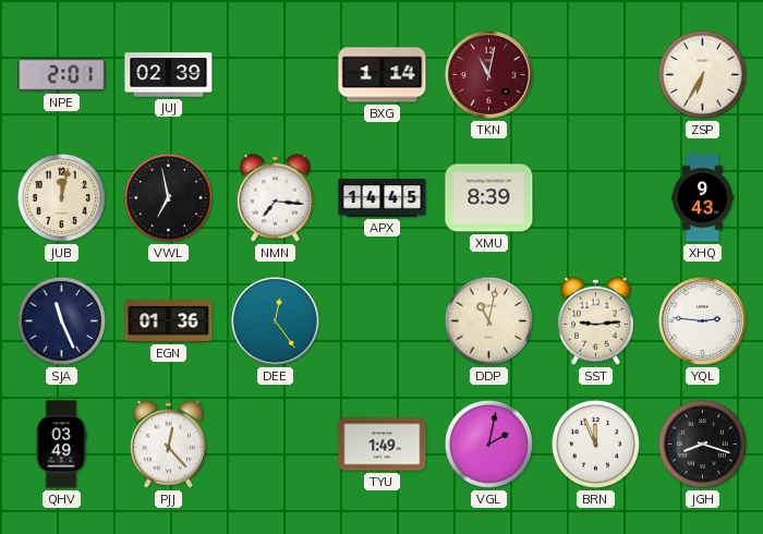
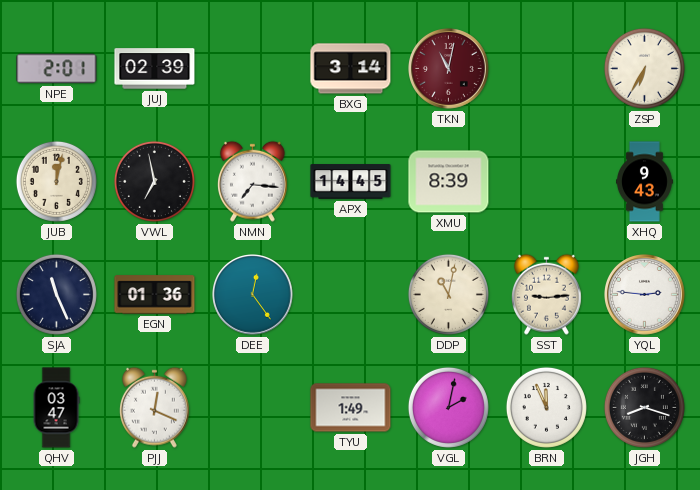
BXG: 1:14 -> 3:14 (351, 69)
QHV: 03:49 -> 03:47 (56, 408)
PJJ: 12:23 -> 12:19 (154, 407)
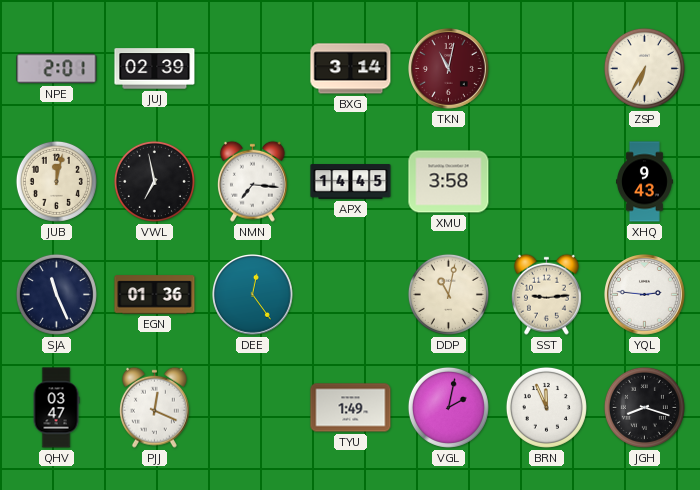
XMU: 8:39 -> 3:58 (449, 182)
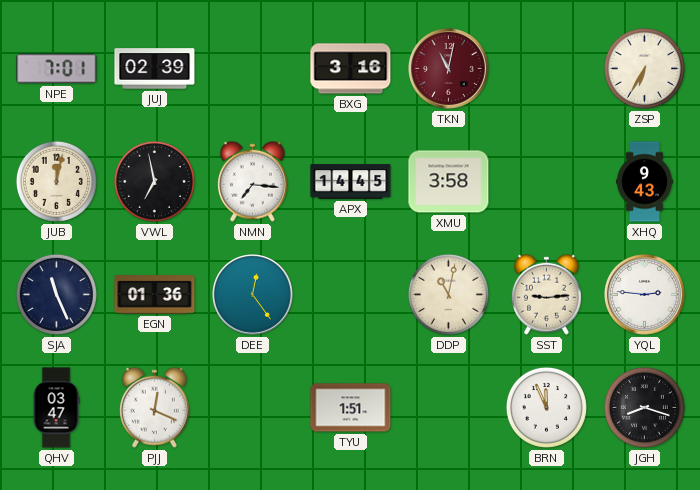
NPE: 2:01 -> 7:01 (57, 69)
BXG: 3:14 -> 3:16 (351, 69)
TYU: 1:49 -> 1:51 (351, 408)
VGL: 2:02 -> none (448, 407)
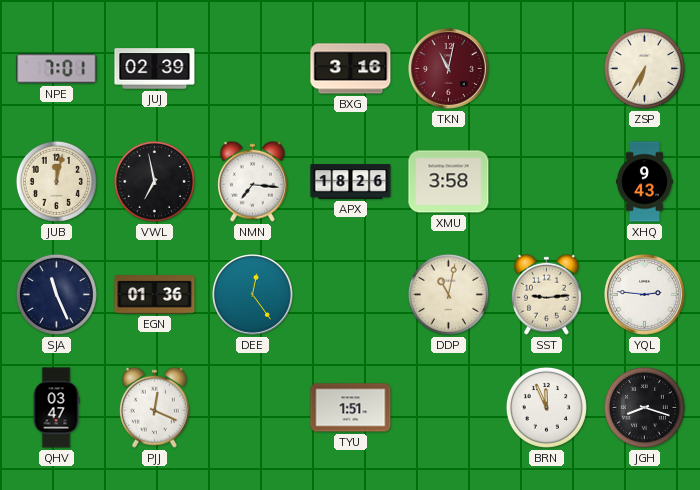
APX: 14:45 -> 18:26 (351, 182)
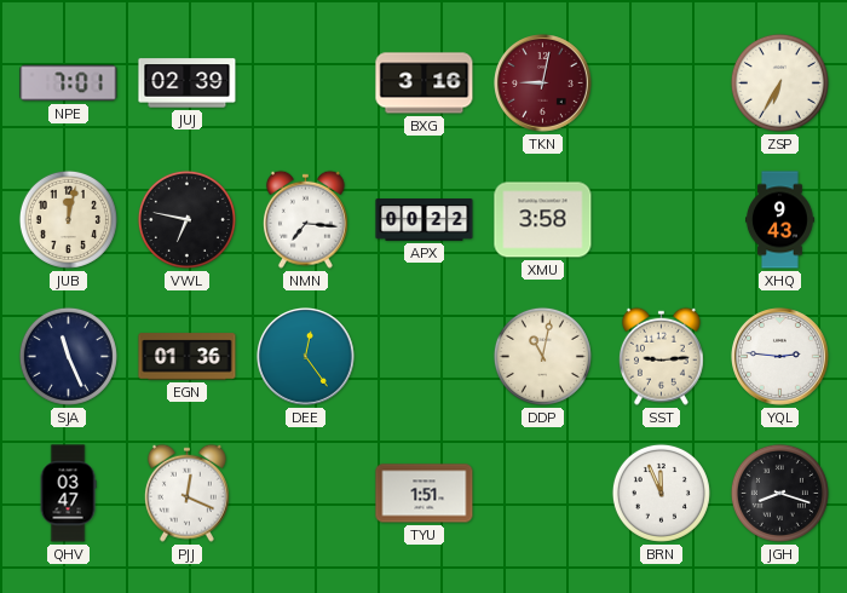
TKN: 11:02 -> 9:02 (543, 84)
VWL: 6:58 -> 6:47 (186, 219)
APX: 18:26 -> 00:22 (425, 220)
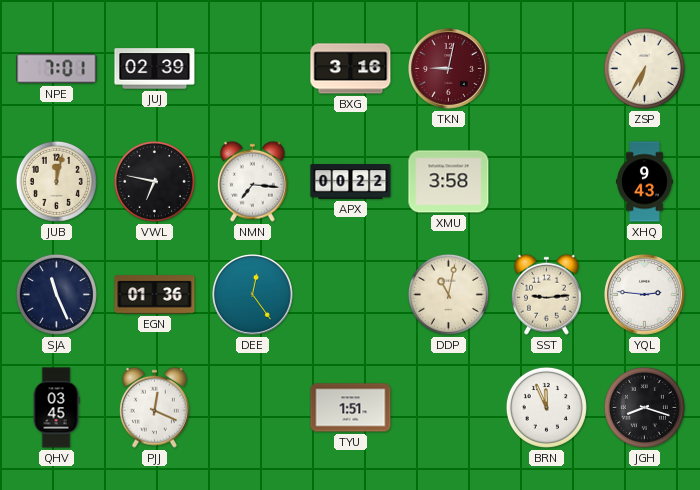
QHV: 03:47 -> 03:45 (56, 408)
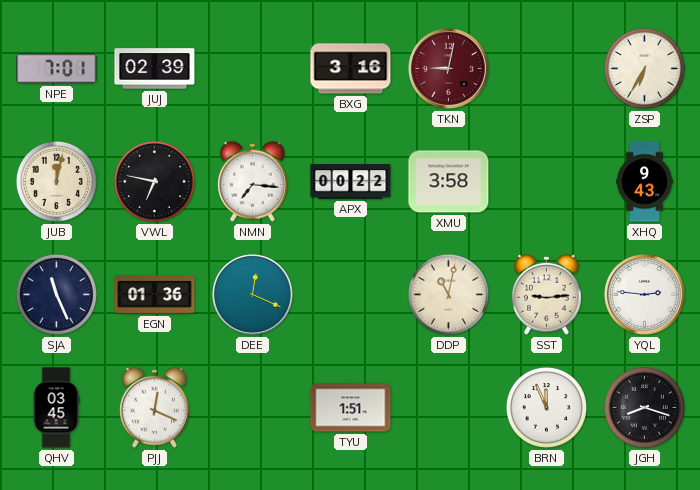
DEE: 12:24 -> 12:19 (253, 295)
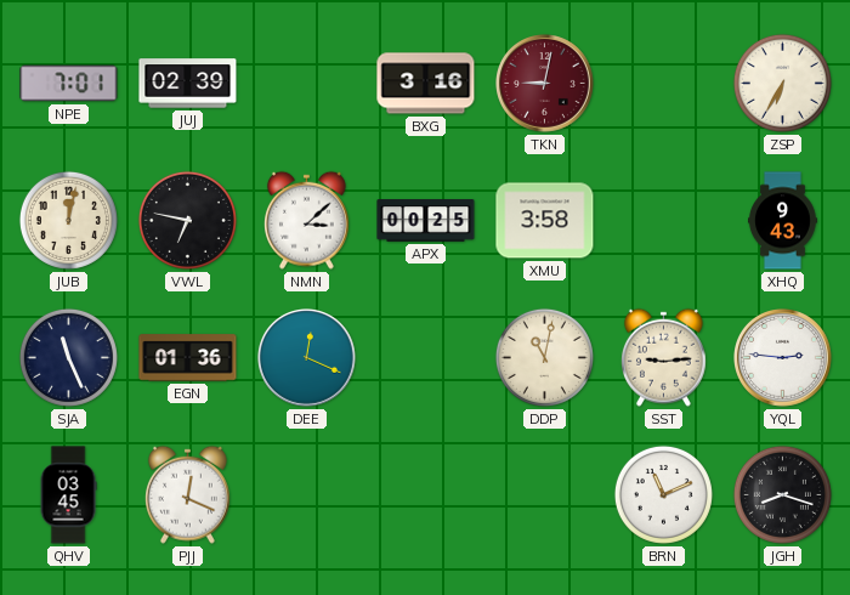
NMN: 7:16 -> 3:08 (306, 220)
APX: 00:22 -> 00:25 (426, 221)
TYU: 1:51 -> none (351, 408)
BRN: 11:56 -> 11:11 (663, 494)
